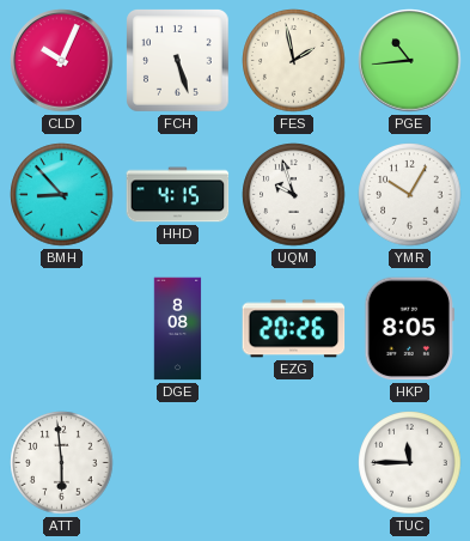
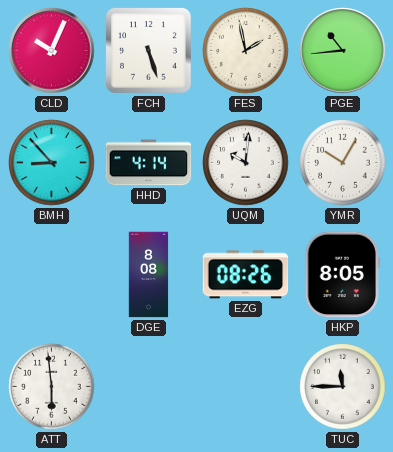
HHD: 4:15 -> 4:14 (149, 163)
UQM: 9:57 -> 10:01 (246, 163)
EZG: 20:26 -> 08:26 (246, 275)
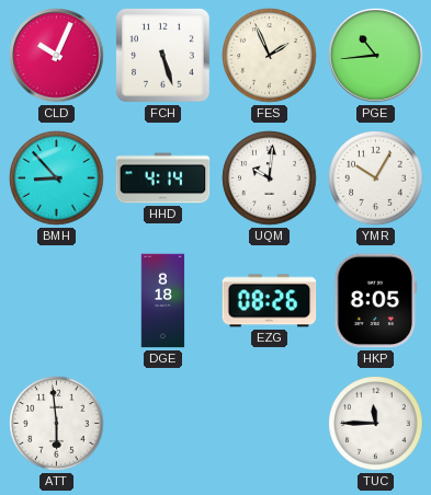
FES: 1:58 -> 1:56 (270, 56)
DGE: 8:08 -> 8:18 (163, 301)
